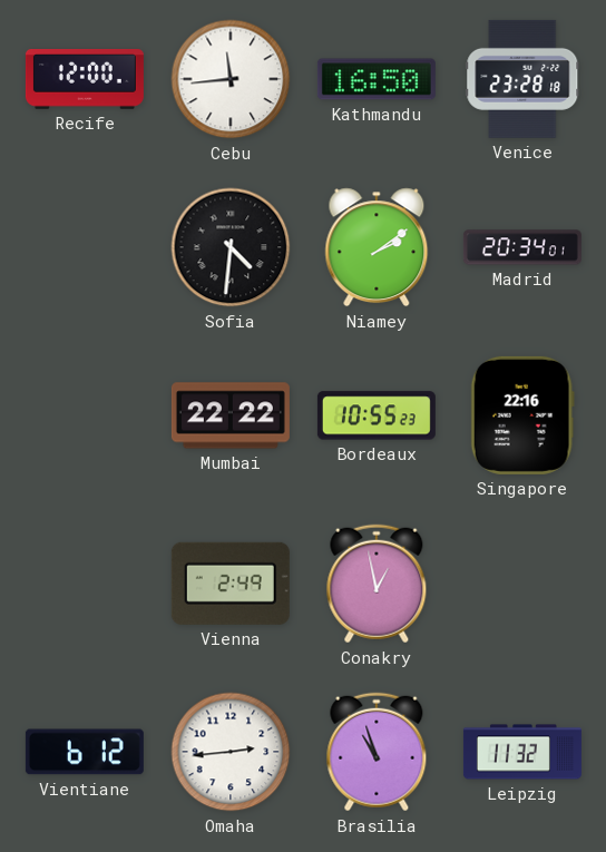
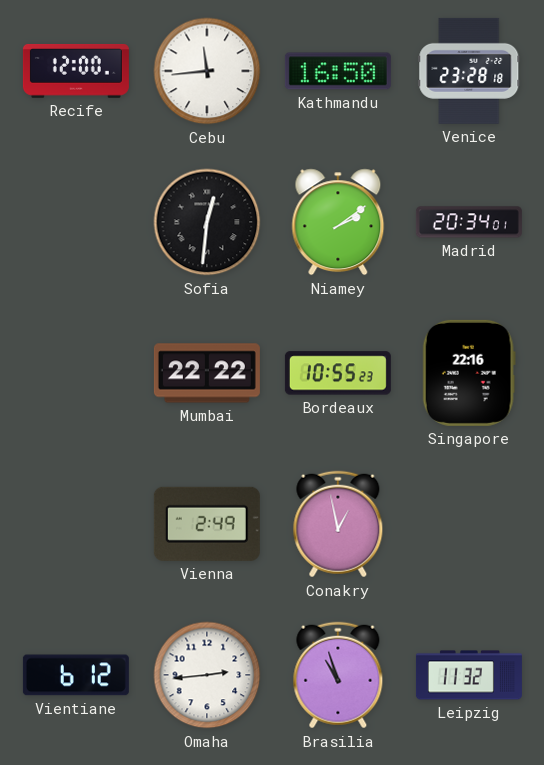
Sofia: 4:31 -> 12:31 (207, 222)
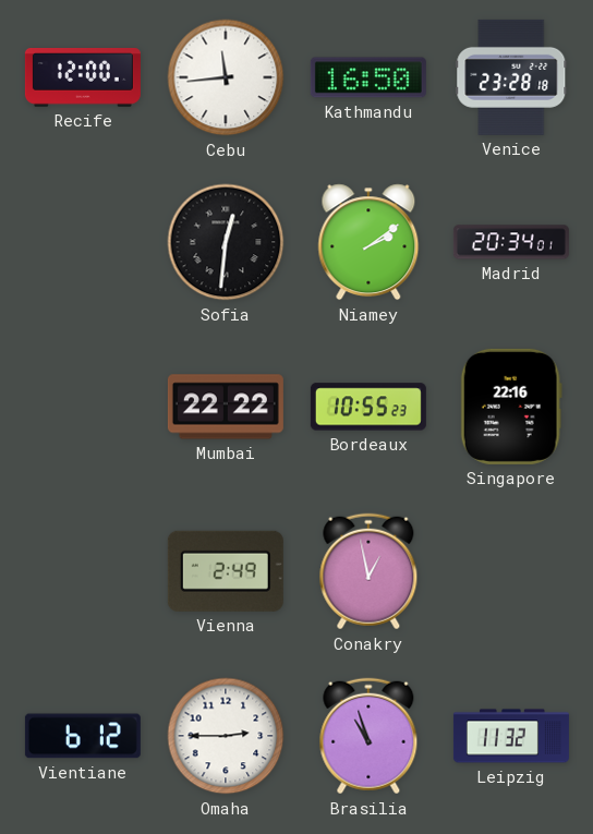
Omaha: 2:44 -> 2:45 (226, 736)
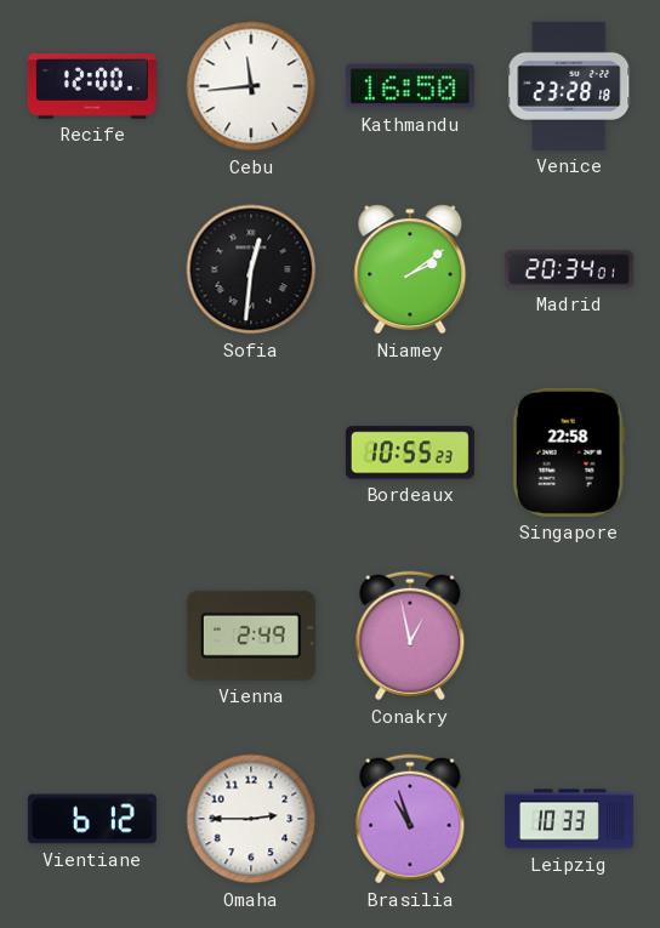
Mumbai: 22:22 -> none (226, 407)
Singapore: 22:16 -> 22:58 (569, 452)
Leipzig: 11:32 -> 10:33 (569, 819)
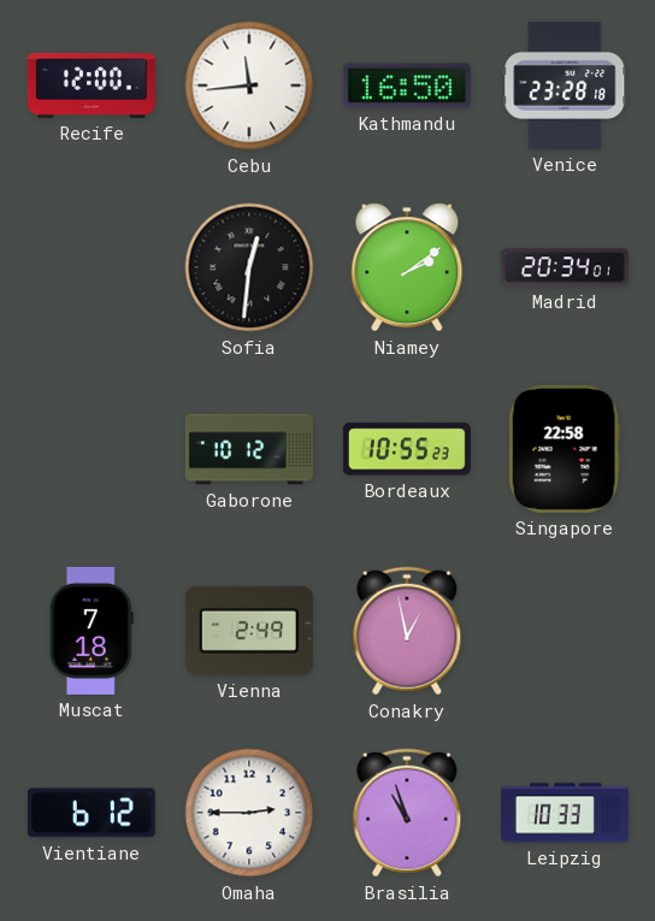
Gaborone: none -> 10:12 (249, 449)
Muscat: none -> 7:18 (92, 631)
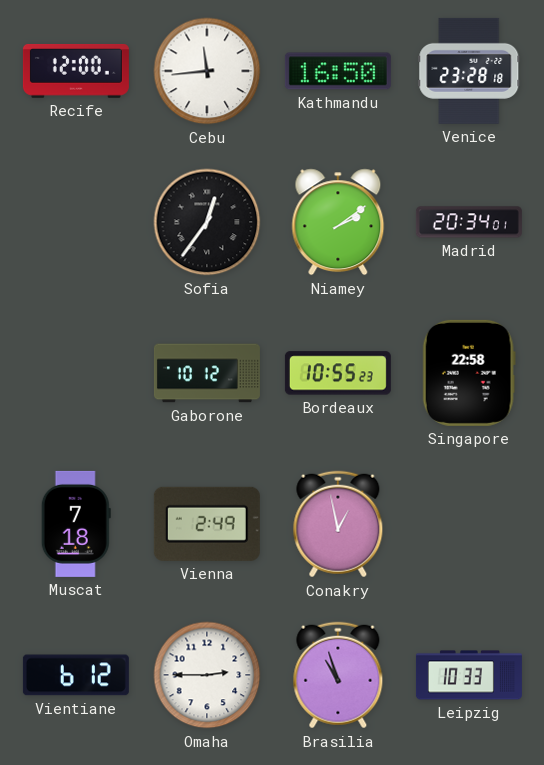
Sofia: 12:31 -> 12:36 (207, 222)
